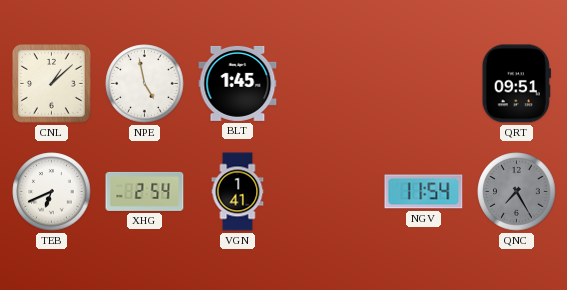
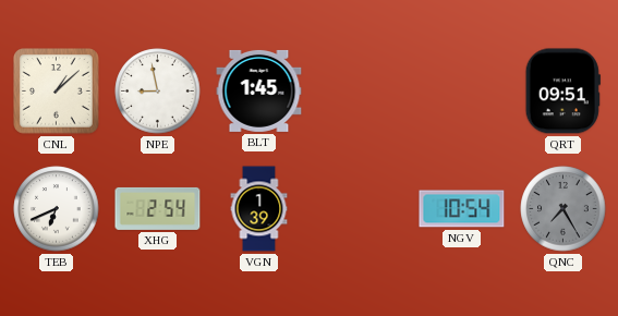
NPE: 4:58 -> 8:58 (158, 92)
VGN: 1:41 -> 1:39 (259, 209)
NGV: 11:54 -> 10:54 (462, 209)
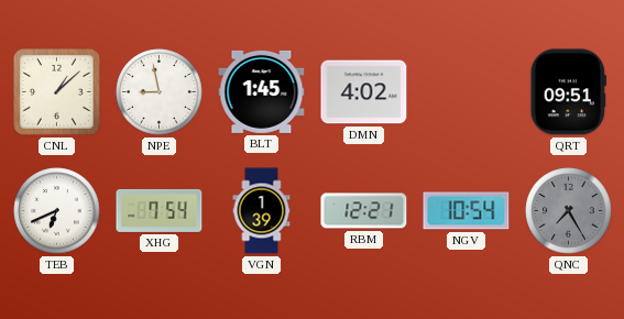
DMN: none -> 4:02 (364, 92)
XHG: 2:54 -> 7:54 (160, 210)
RBM: none -> 12:21 (364, 211)
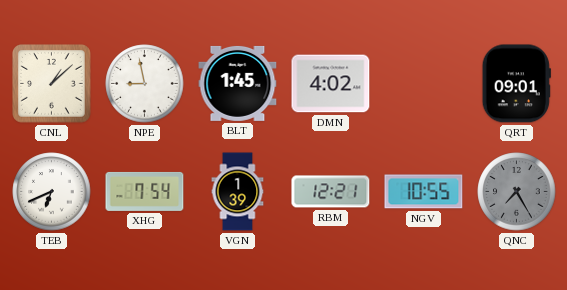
QRT: 09:51 -> 09:01 (516, 84)
NGV: 10:54 -> 10:55 (424, 192)
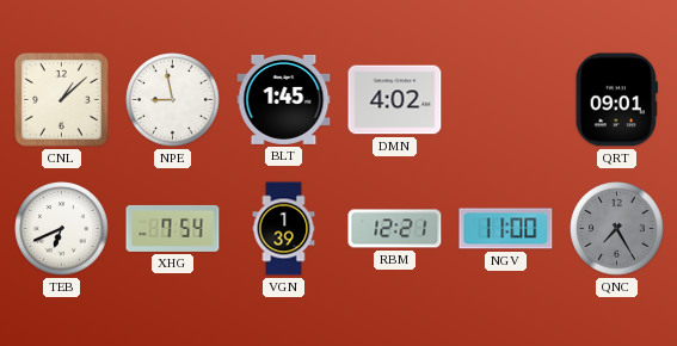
NGV: 10:55 -> 11:00 (506, 229)
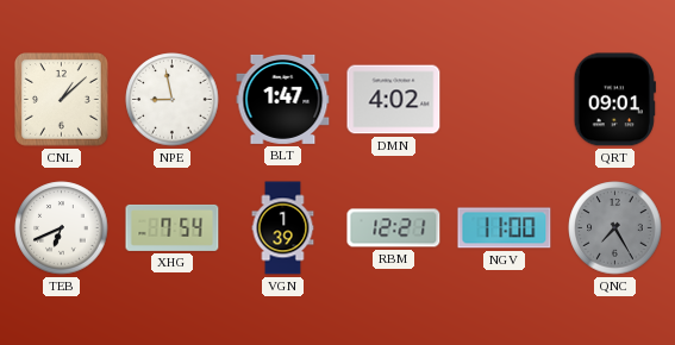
BLT: 1:45 -> 1:47 (283, 99)
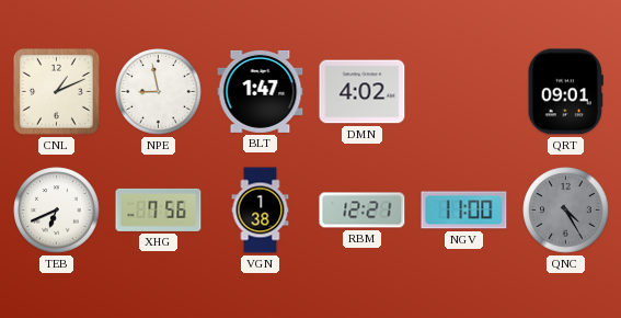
CNL: 1:08 -> 1:11 (57, 92)
XHG: 7:54 -> 7:56 (159, 209)
VGN: 1:39 -> 1:38 (261, 211)
QNC: 7:25 -> 4:25 (566, 211)
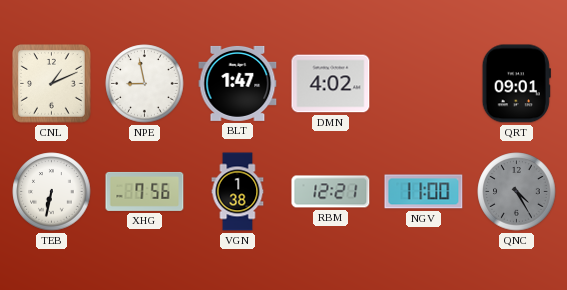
TEB: 6:41 -> 6:32 (52, 192)
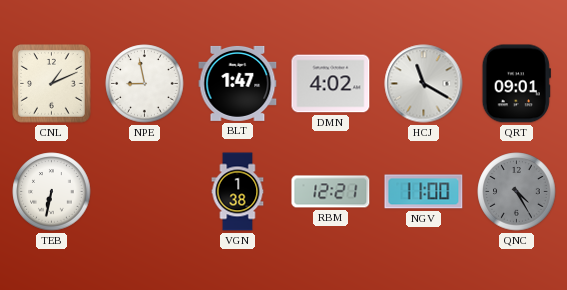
HCJ: none -> 11:20 (424, 84)
XHG: 7:56 -> none (145, 191)
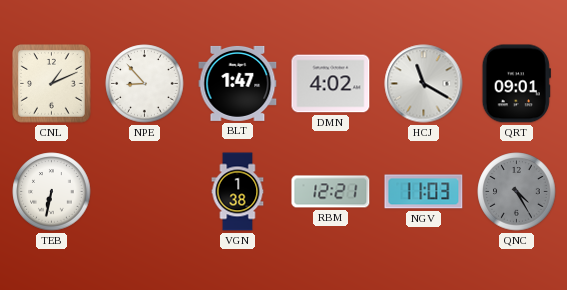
NPE: 8:58 -> 8:53 (145, 84)
NGV: 11:00 -> 11:03 (424, 192)
